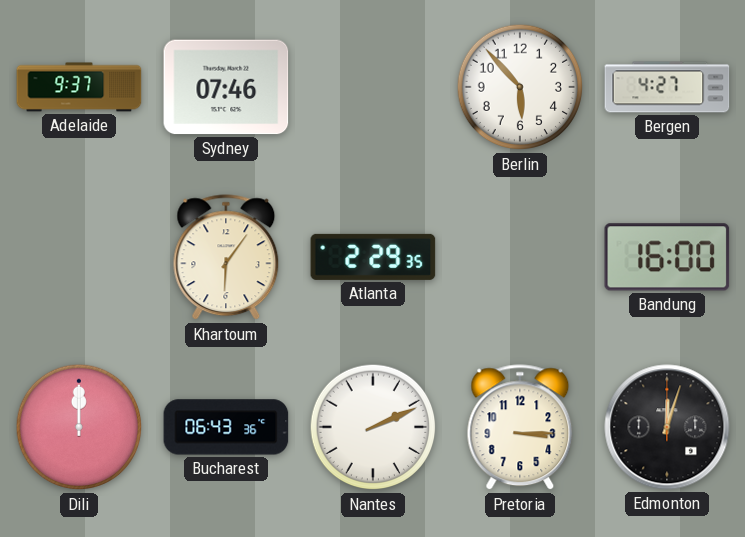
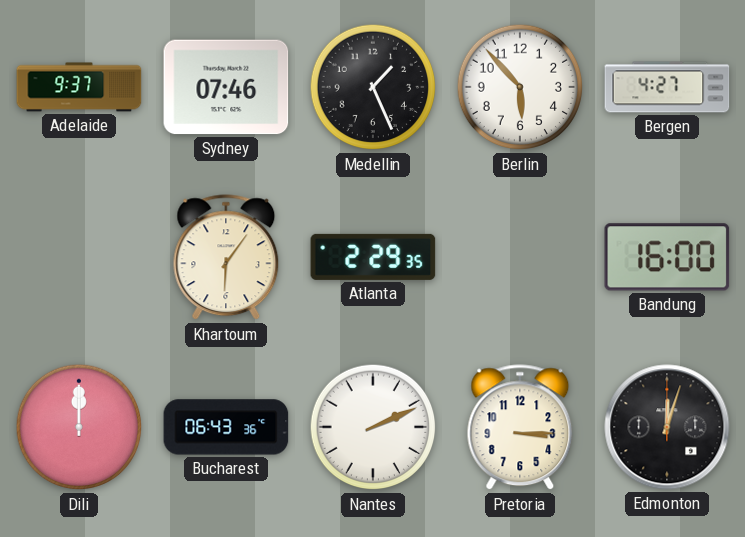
Medellin: none -> 1:26 (373, 87)
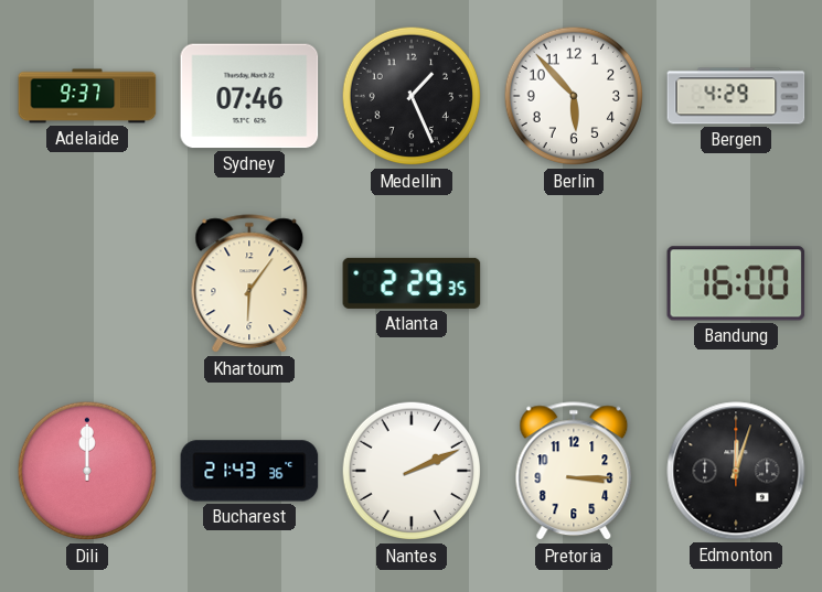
Bergen: 4:27 -> 4:29 (736, 96)
Bucharest: 06:43 -> 21:43 (249, 471)
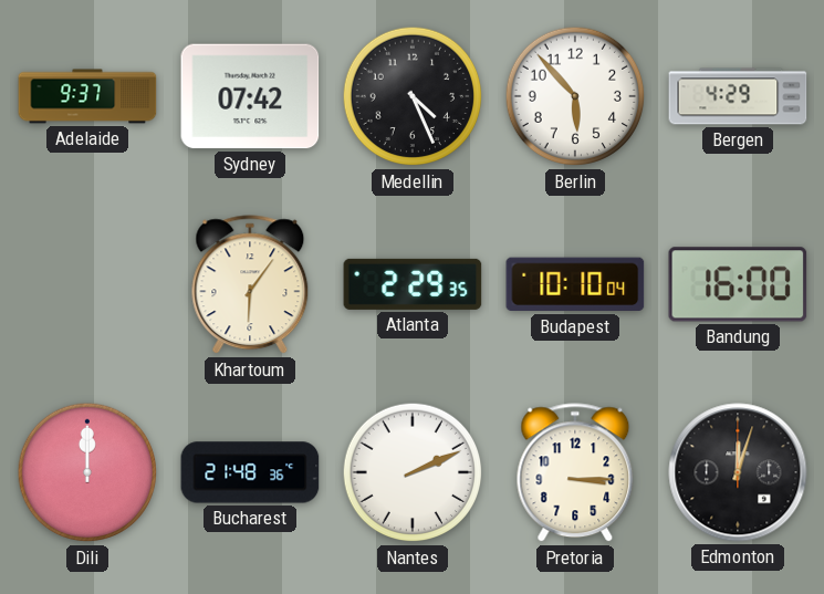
Sydney: 07:46 -> 07:42 (250, 96)
Medellin: 1:26 -> 4:26 (413, 96)
Budapest: none -> 10:10 (575, 284)
Bucharest: 21:43 -> 21:48 (250, 472)
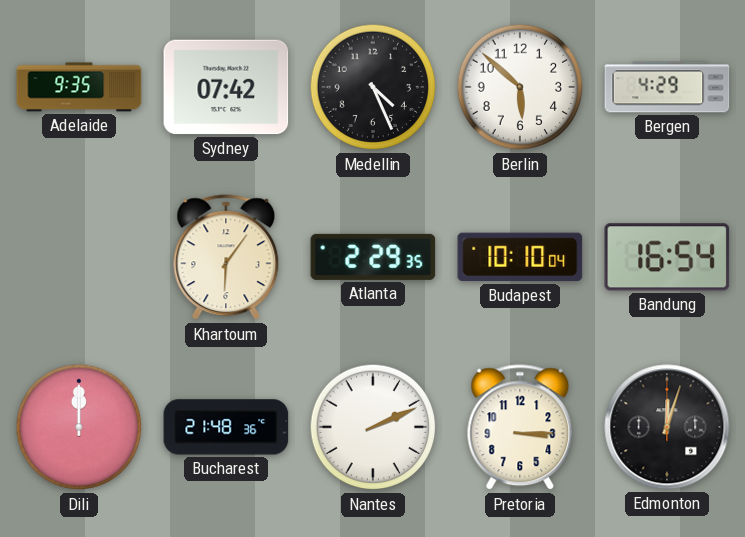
Adelaide: 9:37 -> 9:35 (79, 87)
Berlin: 5:53 -> 5:52 (520, 87)
Bandung: 16:00 -> 16:54 (667, 257)
